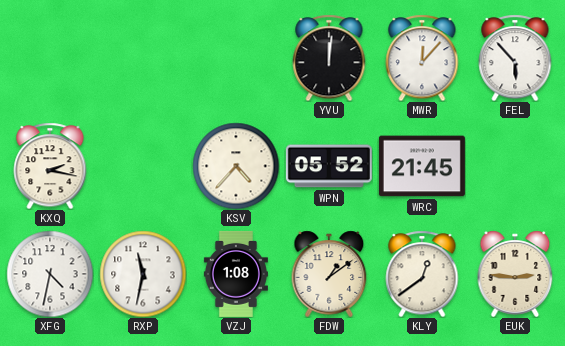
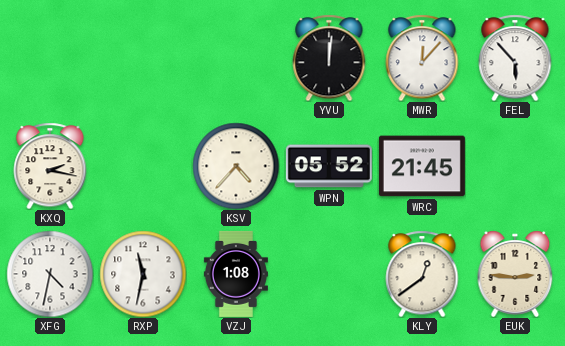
FDW: 1:09 -> none (329, 274)
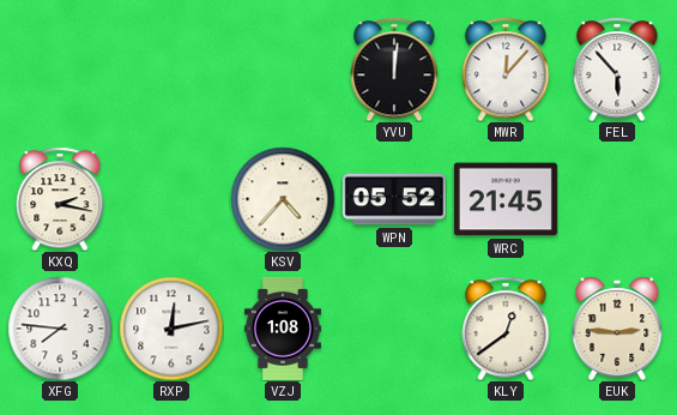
XFG: 4:32 -> 7:46 (60, 329)
RXP: 11:32 -> 12:13 (171, 329)
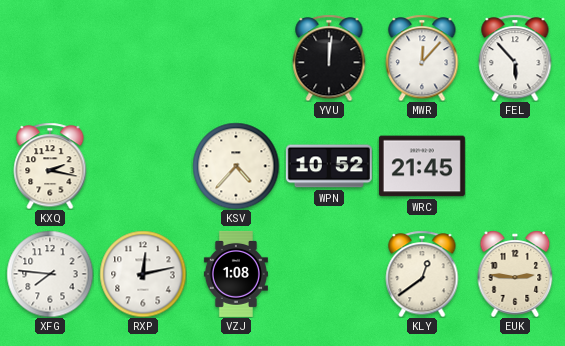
WPN: 05:52 -> 10:52 (329, 166)
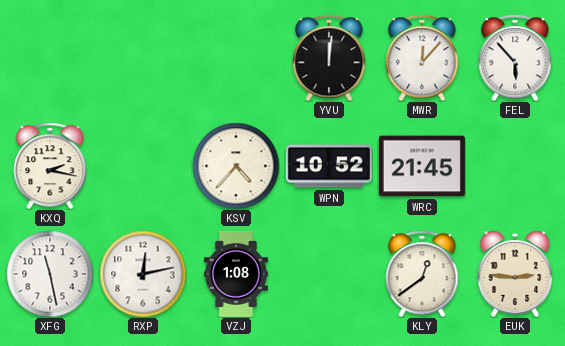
XFG: 7:46 -> 11:28 (50, 274)
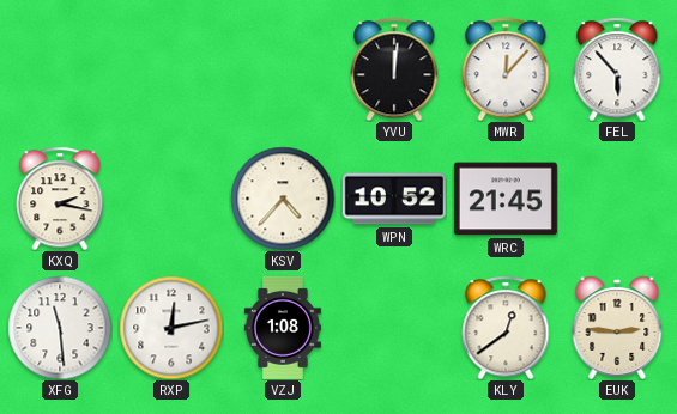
XFG: 11:28 -> 11:29 (60, 328)
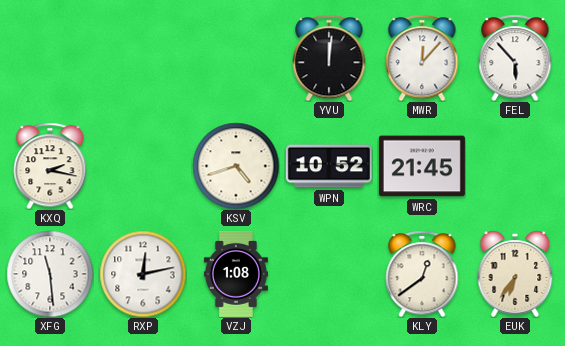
KSV: 4:37 -> 4:42 (236, 166)
EUK: 2:46 -> 6:36 (515, 274)
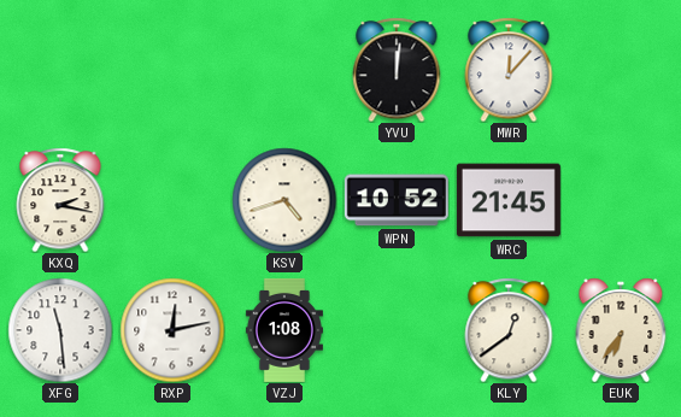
FEL: 5:53 -> none (515, 58)
